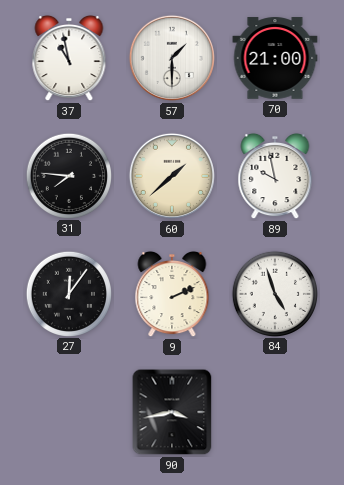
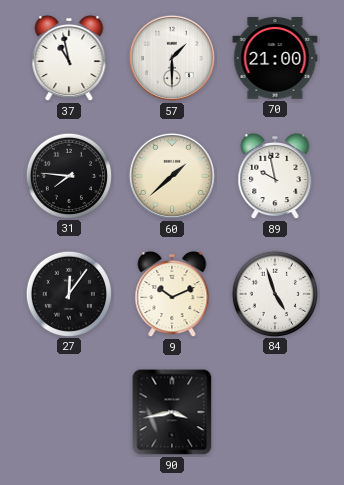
9: 2:11 -> 10:11 (172, 294)
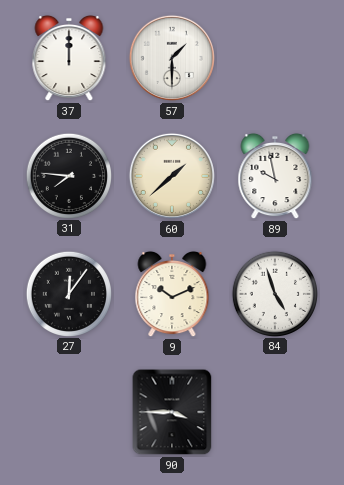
37: 10:58 -> 12:00 (69, 58)
70: 21:00 -> none (275, 58)
90: 3:43 -> 3:45 (172, 412)
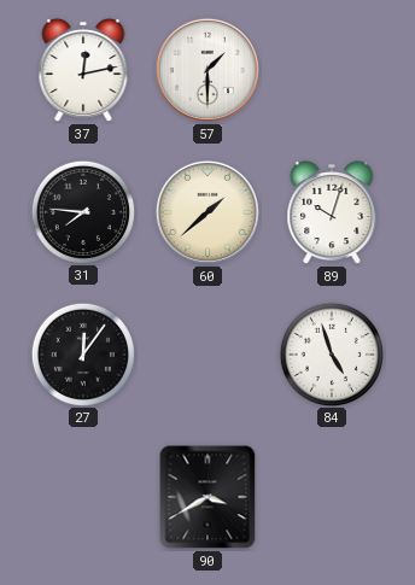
37: 12:00 -> 12:13 (83, 70)
89: 9:58 -> 10:03 (332, 212)
9: 10:11 -> none (172, 294)
90: 3:45 -> 3:40 (207, 497)
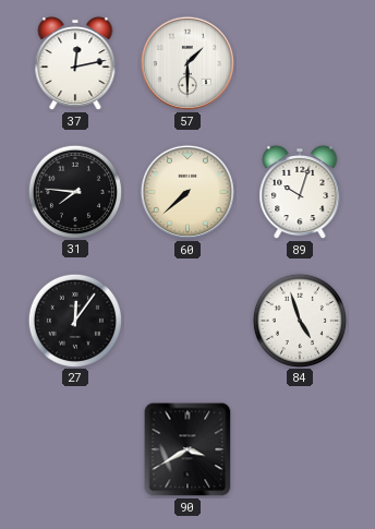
60: 1:38 -> 7:38 (187, 192)
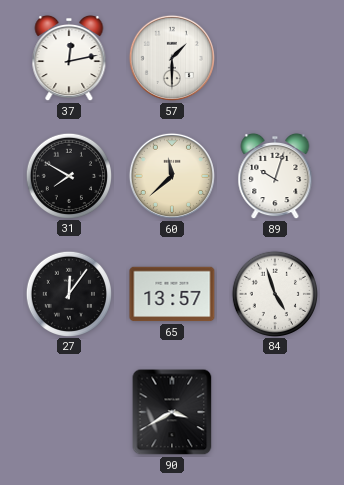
31: 7:46 -> 7:50 (68, 175)
60: 7:38 -> 11:38 (172, 176)
65: none -> 13:57 (172, 294)
